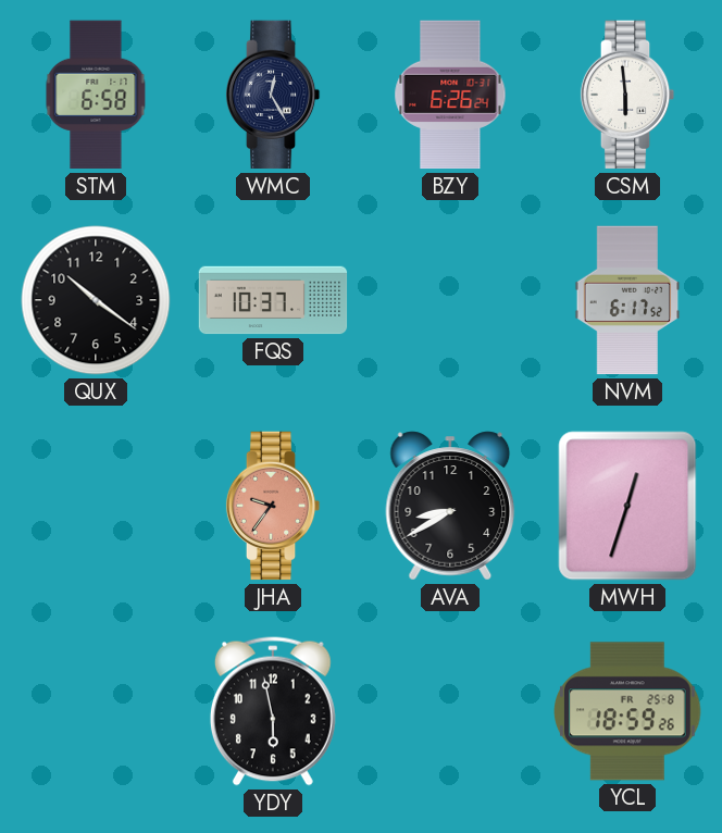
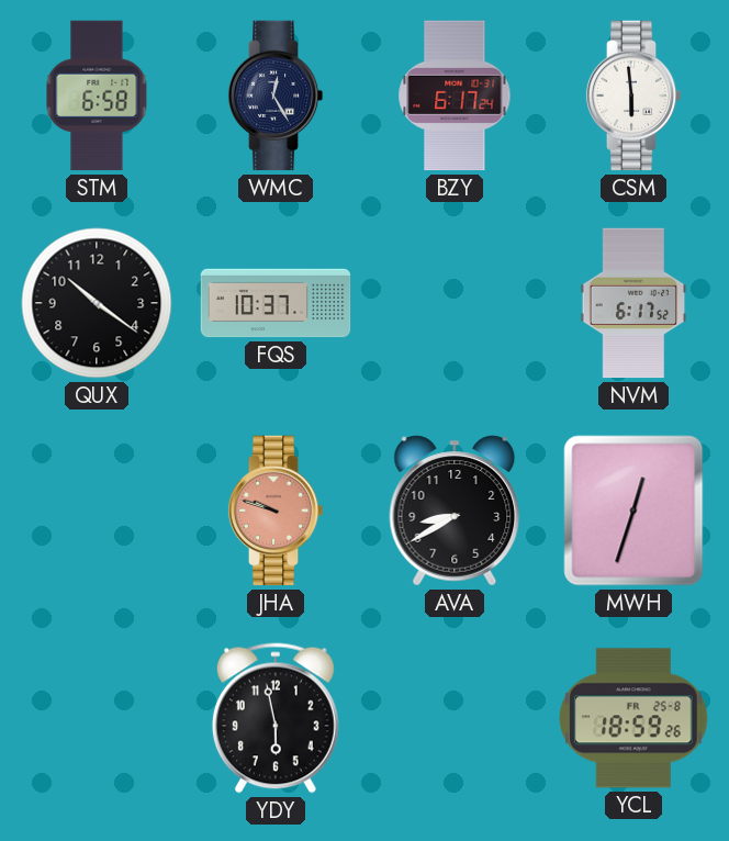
BZY: 6:26 -> 6:17 (455, 96)
JHA: 9:36 -> 9:48 (276, 511)
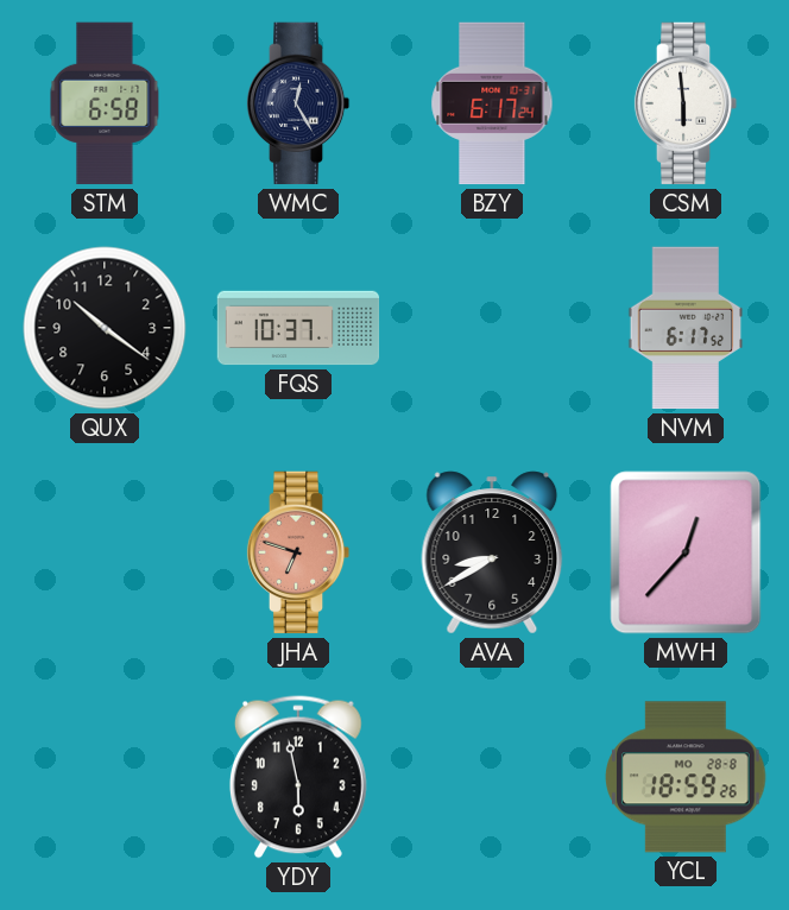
JHA: 9:48 -> 6:48 (298, 552)
MWH: 12:33 -> 12:37 (686, 552)
YCL date: FR 25-8 -> MO 28-8 (687, 777)
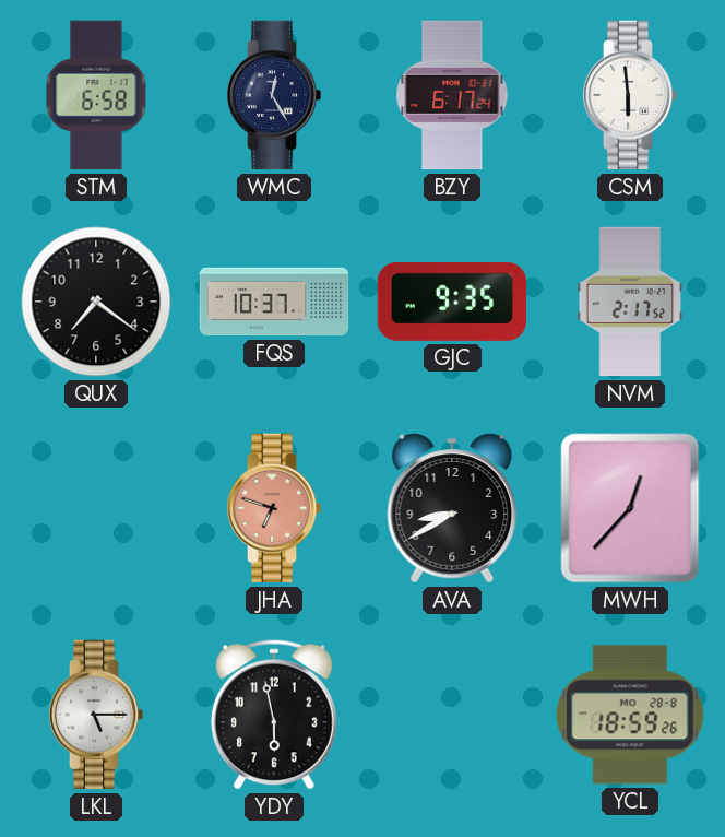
QUX: 10:21 -> 7:21 (96, 302)
GJC: none -> 9:35 (452, 302)
NVM: 6:17 -> 2:17 (630, 302)
LKL: none -> 5:15 (96, 715)
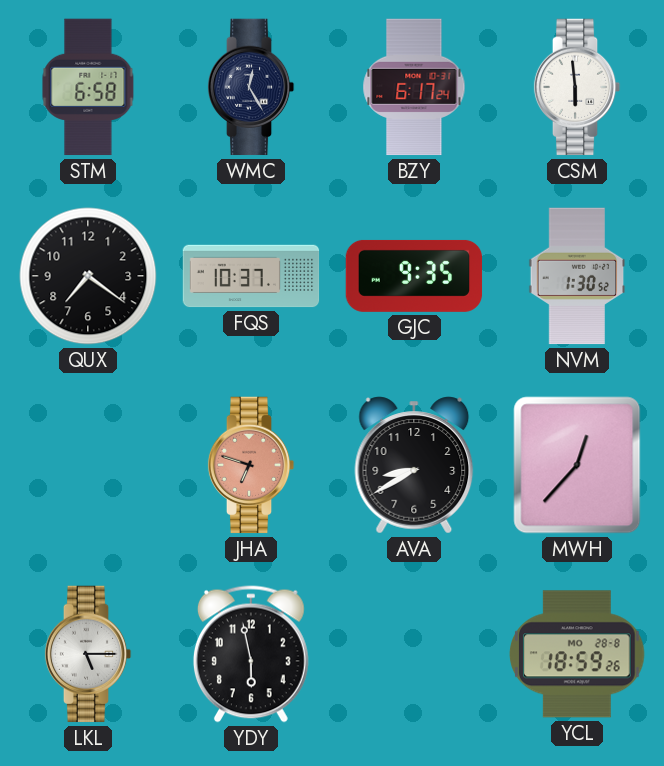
NVM: 2:17 -> 1:30 (577, 276)
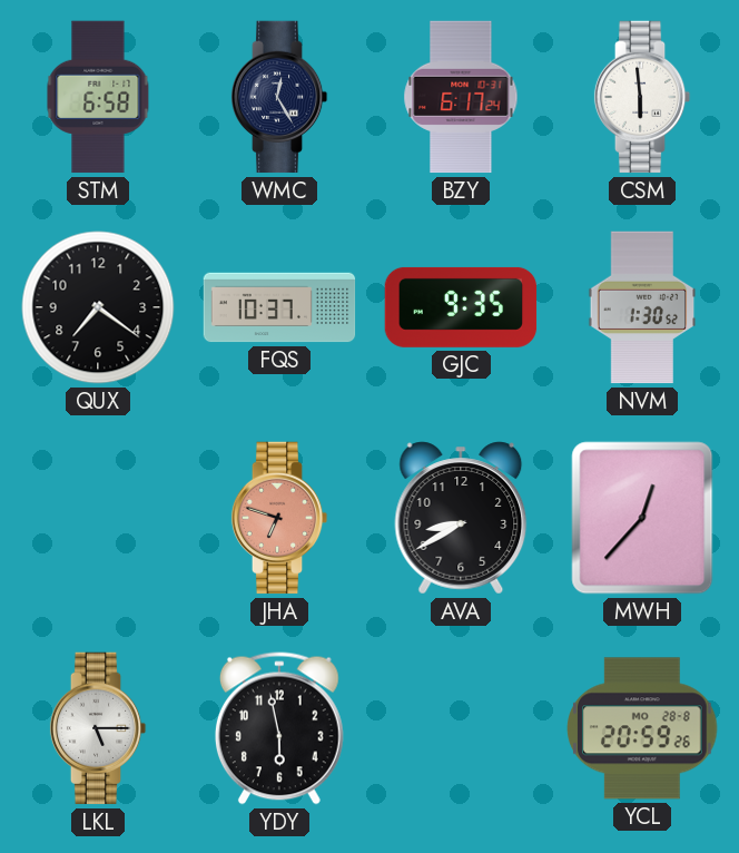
YCL: 18:59 -> 20:59 (643, 728)
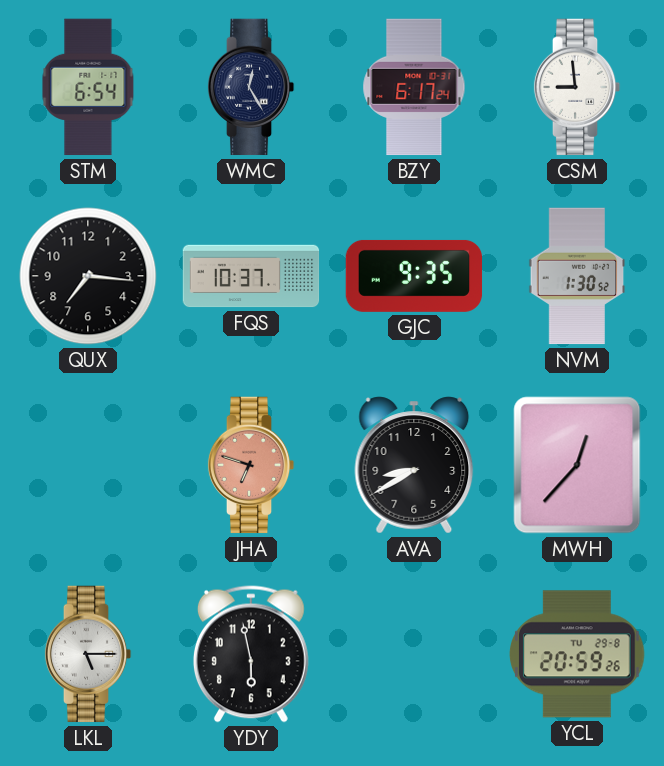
STM: 6:58 -> 6:54 (88, 87)
CSM: 5:59 -> 8:59 (577, 87)
QUX: 7:21 -> 7:16 (88, 276)
YCL date: MO 28-8 -> TU 29-8 (578, 654)
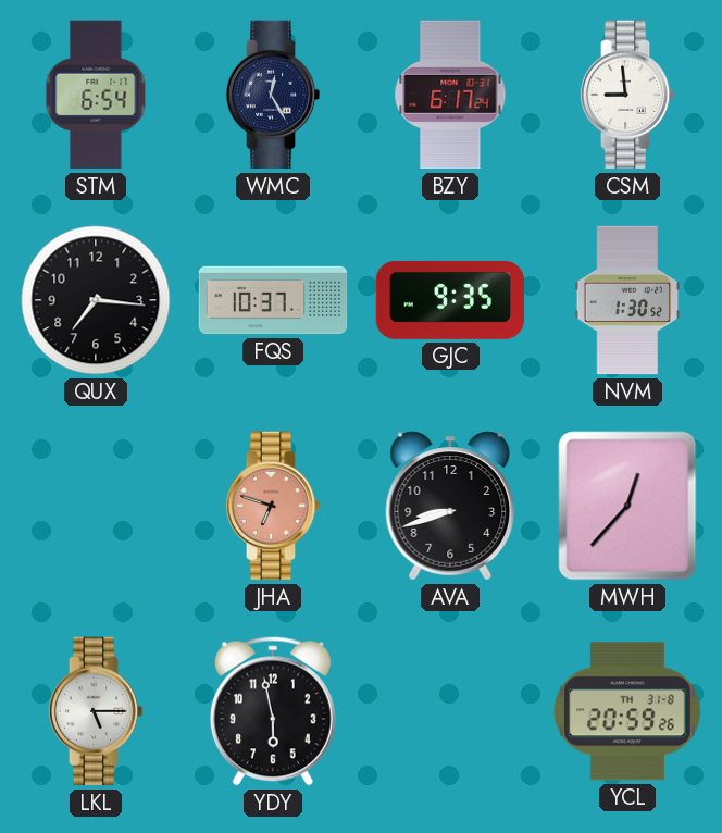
AVA: 8:40 -> 8:42 (450, 506)
YCL date: TU 29-8 -> TH 31-8 (628, 711)
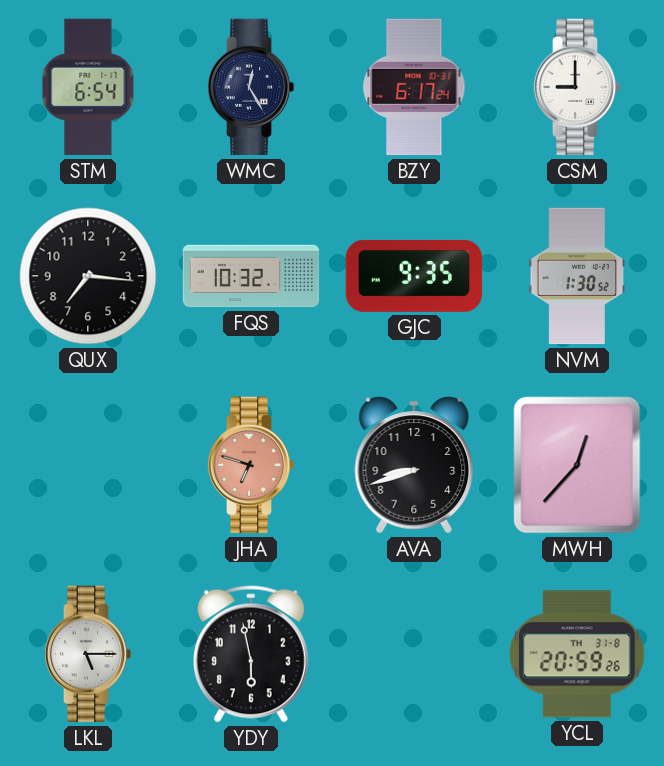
CSM: 8:59 -> 9:00 (577, 87)
FQS: 10:37 -> 10:32 (251, 276)
